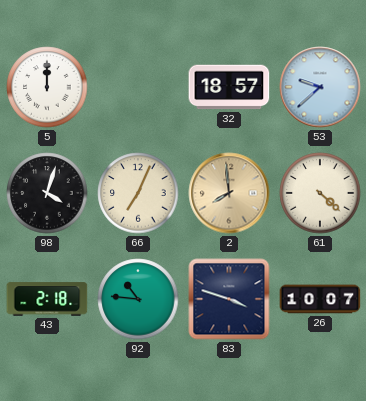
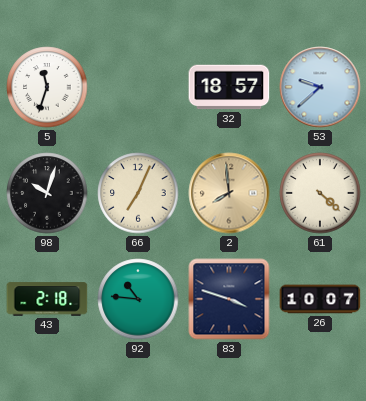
5: 12:00 -> 11:33 (47, 87)
98: 4:03 -> 10:03 (47, 193)
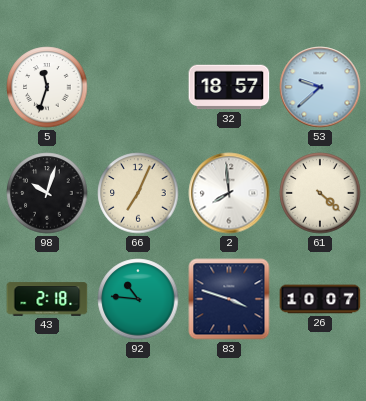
2 dial: champagne -> white (229, 193)
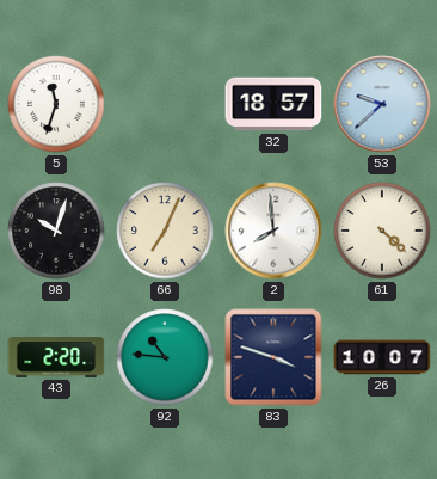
43: 2:18 -> 2:20 (56, 357)
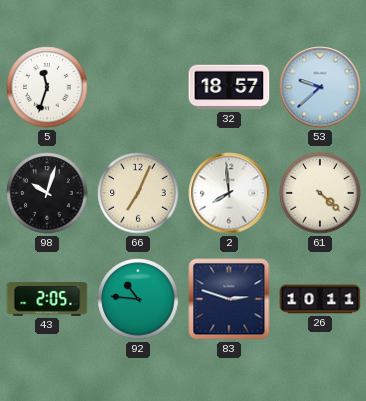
43: 2:20 -> 2:05 (47, 299)
83: 3:48 -> 2:48 (229, 299)
26: 10:07 -> 10:11 (320, 299)
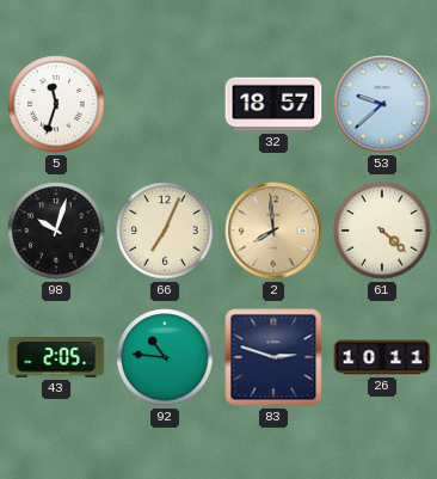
2 dial: white -> champagne (273, 231)
